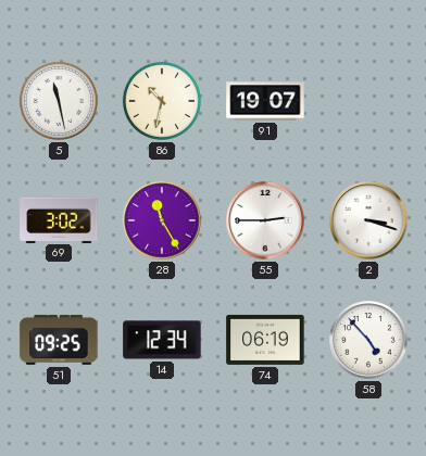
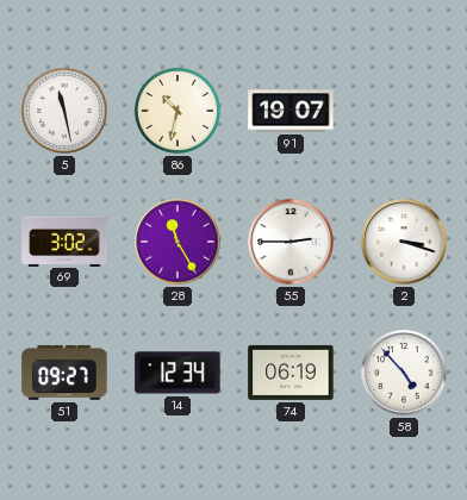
51: 09:25 -> 09:27 (64, 373)
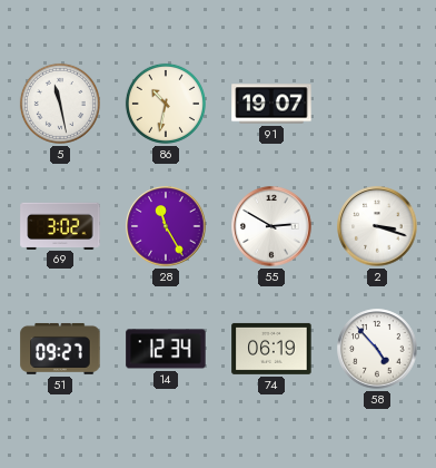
55: 2:45 -> 2:50 (271, 226)
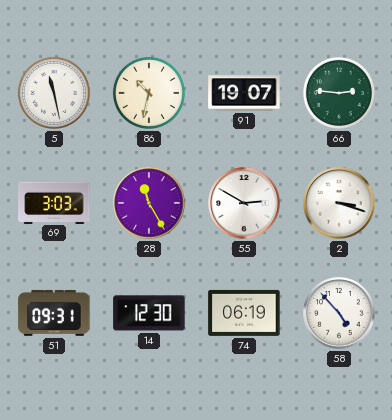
66: none -> 2:46 (339, 93)
69: 3:02 -> 3:03 (54, 202)
51: 09:27 -> 09:31 (54, 313)
14: 12:34 -> 12:30 (149, 313)
